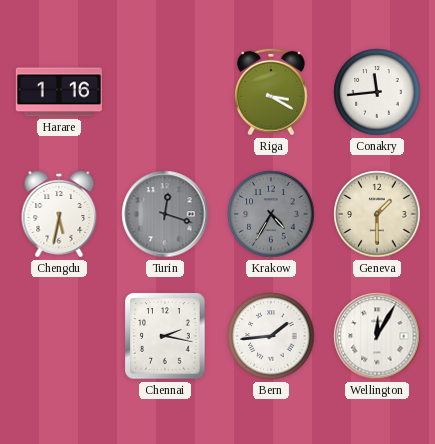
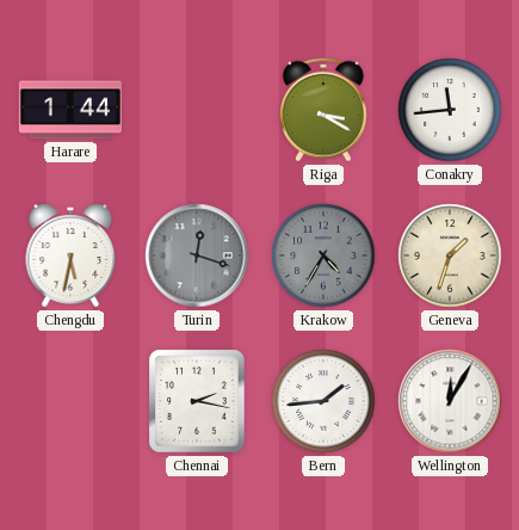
Harare: 1:16 -> 1:44 (70, 110)
Geneva: 1:30 -> 1:33 (450, 255)
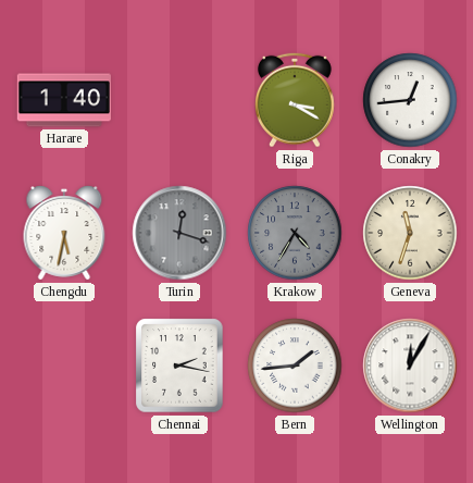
Harare: 1:44 -> 1:40 (64, 100)
Conakry: 11:44 -> 12:44 (410, 100)
Geneva: 1:33 -> 11:33 (410, 233)
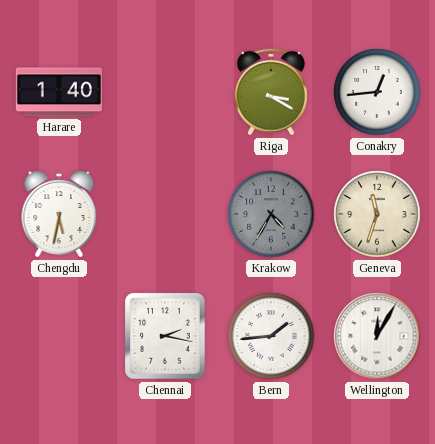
Turin: 12:18 -> none (179, 233)
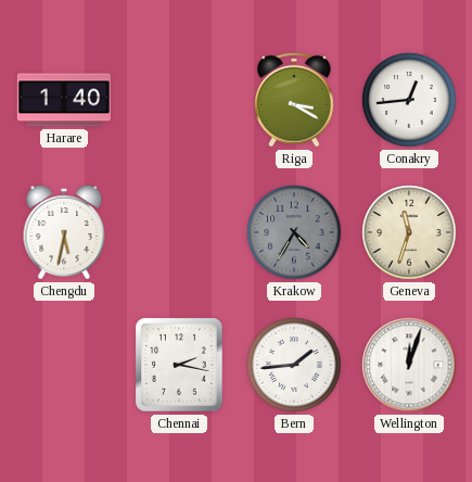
Wellington: 12:05 -> 12:03 (409, 365)
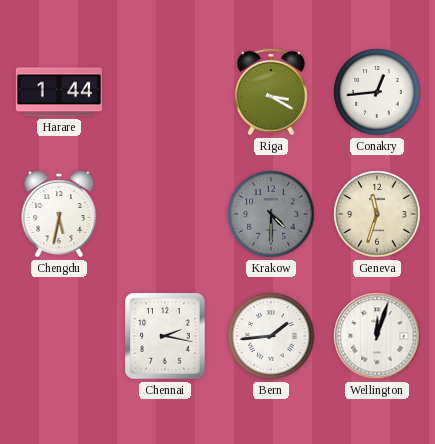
Harare: 1:40 -> 1:44 (59, 92)
Krakow: 4:35 -> 4:30 (271, 214)
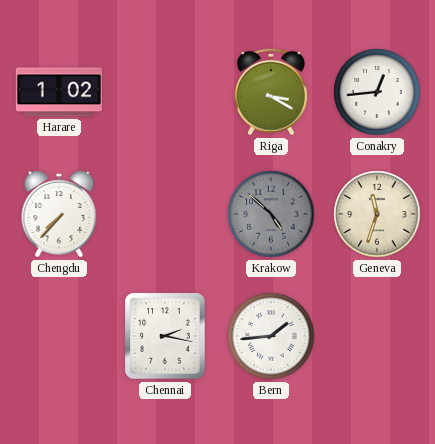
Harare: 1:44 -> 1:02 (59, 92)
Chengdu: 5:32 -> 7:37 (59, 214)
Krakow: 4:30 -> 4:52 (271, 214)
Wellington: 12:03 -> none (377, 336)
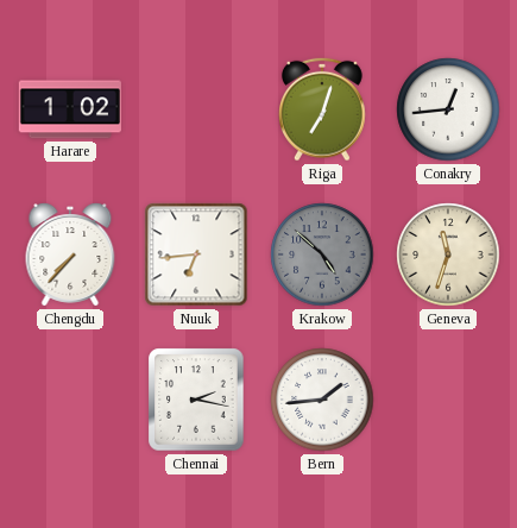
Riga: 3:20 -> 7:03 (323, 109)
Nuuk: none -> 6:44 (196, 254)
